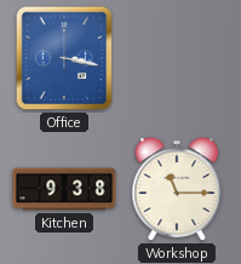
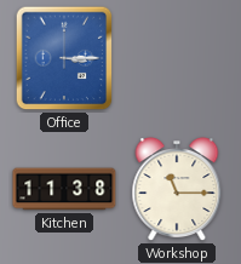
Office: 3:17 -> 3:15 (64, 58)
Kitchen: 9:38 -> 11:38 (64, 189)
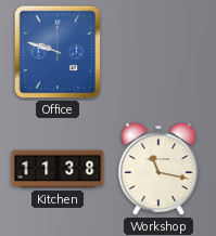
Office: 3:15 -> 9:48 (58, 52)
Workshop: 11:15 -> 11:17 (158, 170)
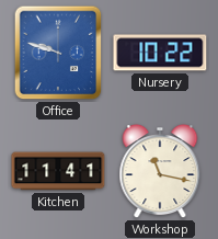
Nursery: none -> 10:22 (160, 53)
Kitchen: 11:38 -> 11:41 (58, 171)
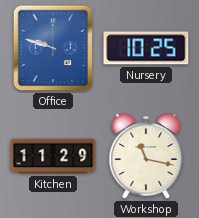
Nursery: 10:22 -> 10:25 (146, 48)
Kitchen: 11:41 -> 11:29 (53, 156)
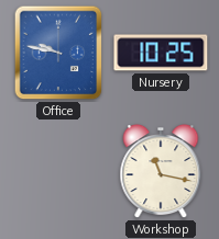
Office: 9:48 -> 9:47 (58, 53)
Kitchen: 11:29 -> none (53, 156)
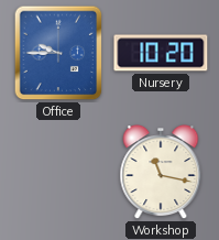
Office: 9:47 -> 9:45 (58, 53)
Nursery: 10:25 -> 10:20 (161, 53)
